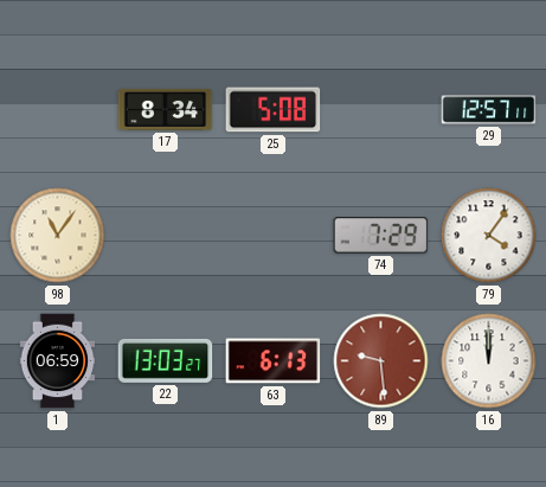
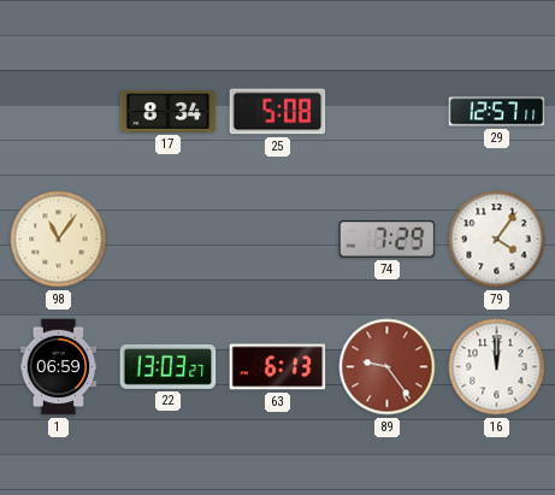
89: 9:29 -> 9:24 (388, 367)
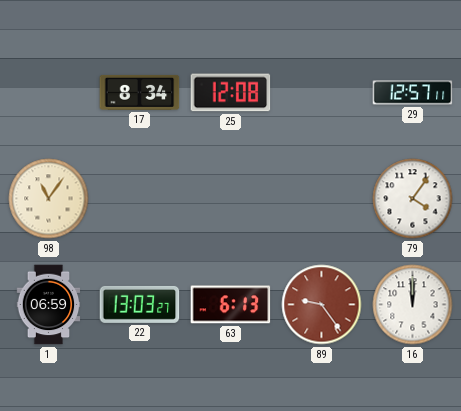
25: 5:08 -> 12:08 (231, 93)
74: 7:29 -> none (388, 240)
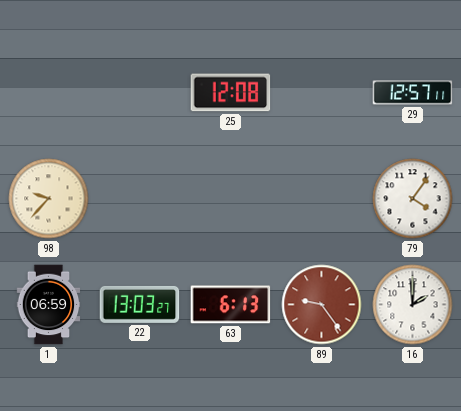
17: 8:34 -> none (140, 92)
98: 11:06 -> 9:37 (49, 199)
16: 12:00 -> 2:00 (413, 305)
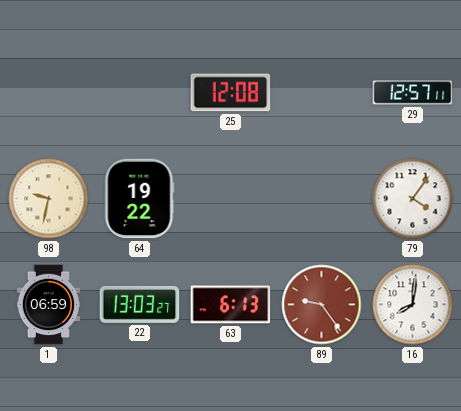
98: 9:37 -> 9:32 (49, 199)
64: none -> 19:22 (139, 199)
16: 2:00 -> 8:01 (413, 305)
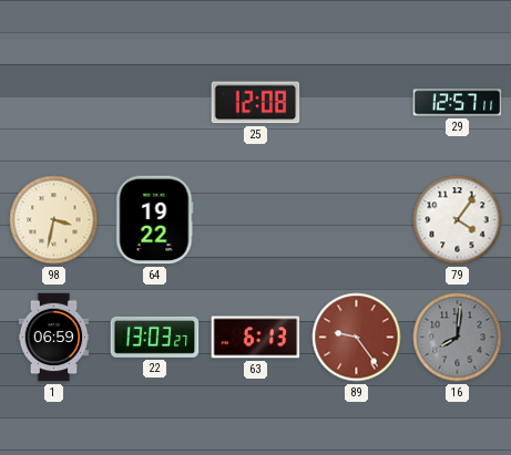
98: 9:32 -> 3:32 (54, 220)
16 dial: white -> grey (458, 338)
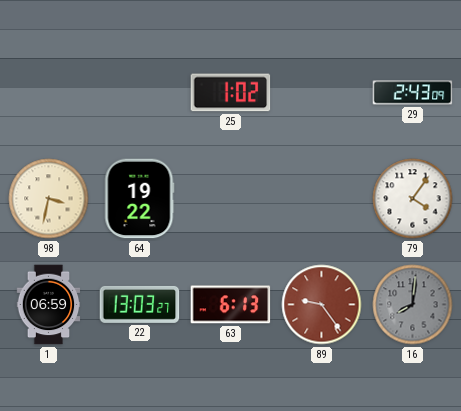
25: 12:08 -> 1:02 (231, 93)
29: 12:57 -> 2:43 (413, 93)
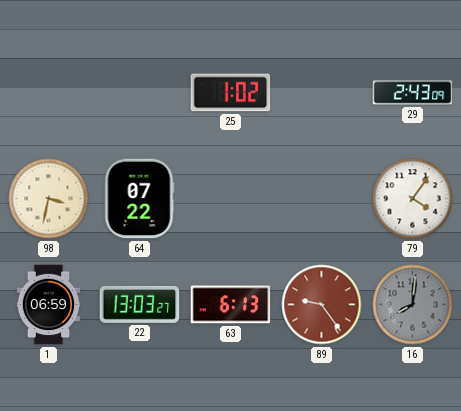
64: 19:22 -> 07:22 (139, 199)
